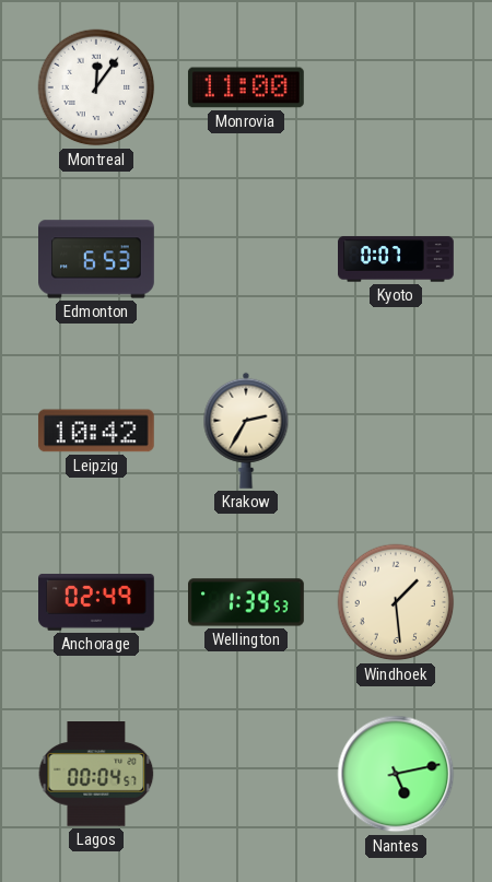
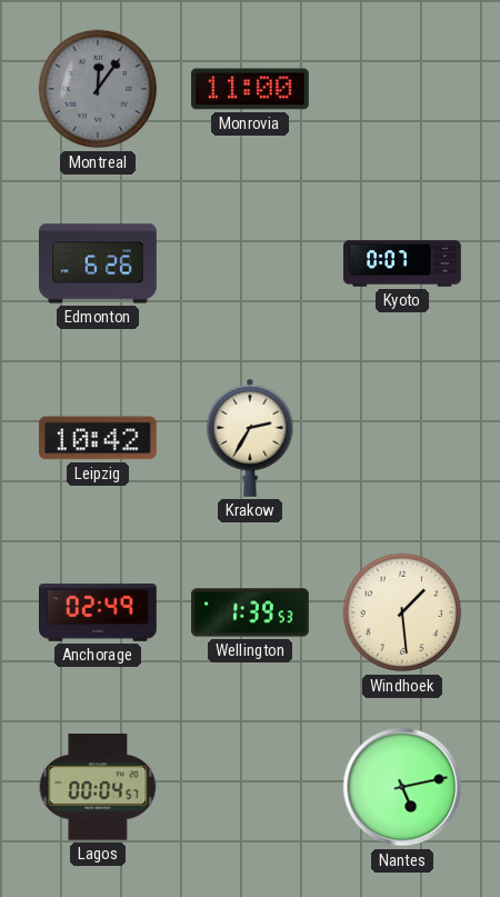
Montreal dial: white -> grey (98, 89)
Edmonton: 6:53 -> 6:26 (99, 263)
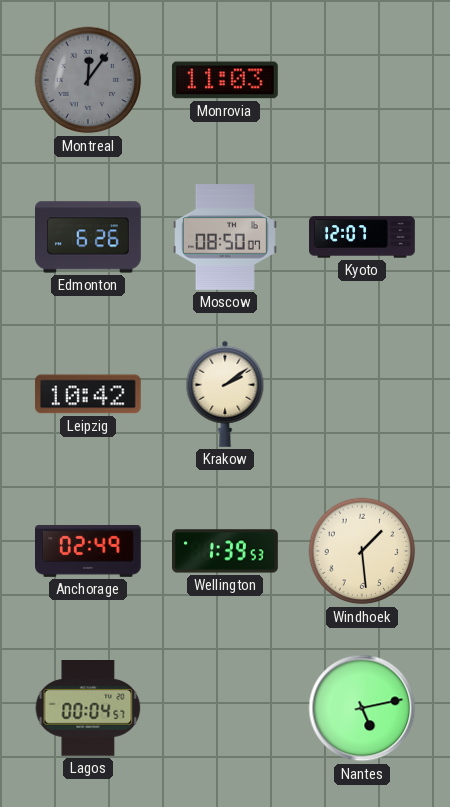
Monrovia: 11:00 -> 11:03 (225, 80)
Moscow: none -> 08:50 (226, 238)
Kyoto: 0:07 -> 12:07 (363, 237)
Krakow: 2:35 -> 2:09 (225, 394)
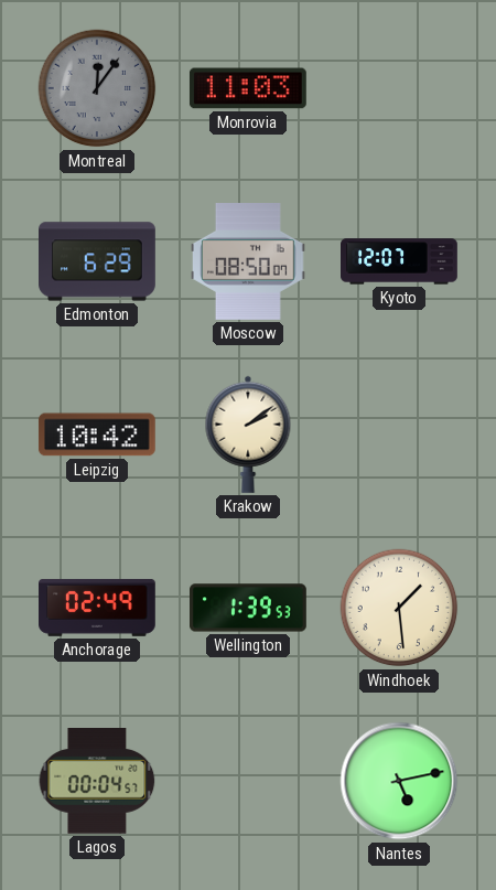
Edmonton: 6:26 -> 6:29 (98, 261)
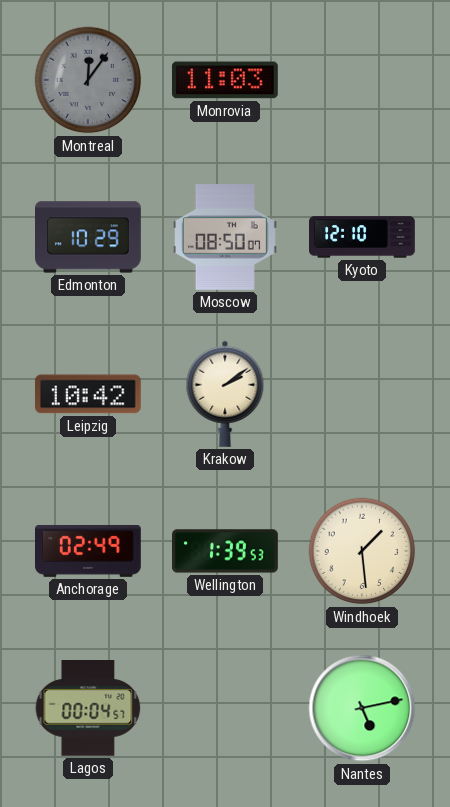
Edmonton: 6:29 -> 10:29 (89, 237)
Kyoto: 12:07 -> 12:10 (363, 237)
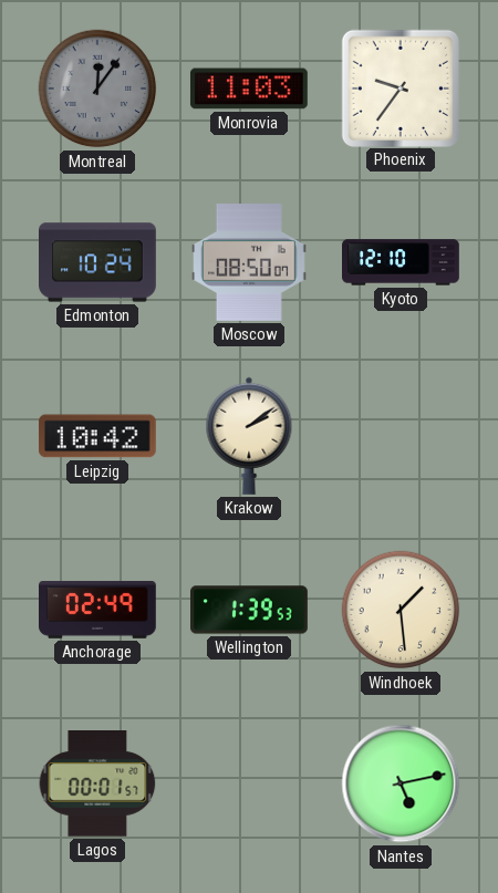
Phoenix: none -> 9:36 (400, 87)
Edmonton: 10:29 -> 10:24 (98, 262)
Lagos: 00:04 -> 00:01 (97, 783)
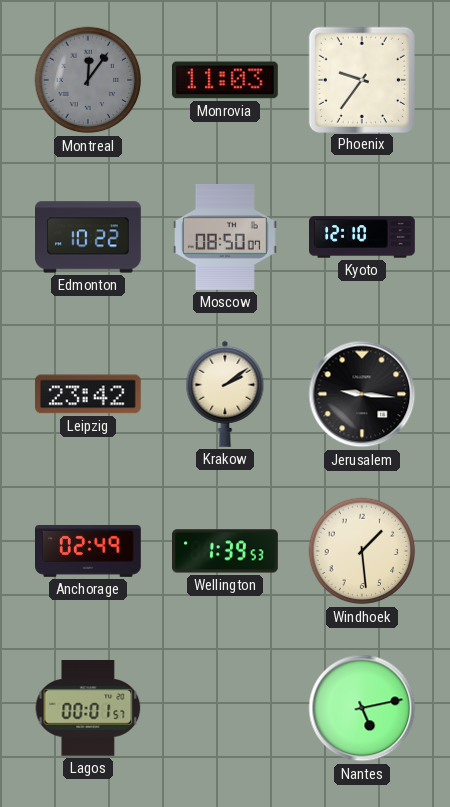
Edmonton: 10:24 -> 10:22 (89, 237)
Leipzig: 10:42 -> 23:42 (88, 394)
Jerusalem: none -> 9:16 (362, 394)
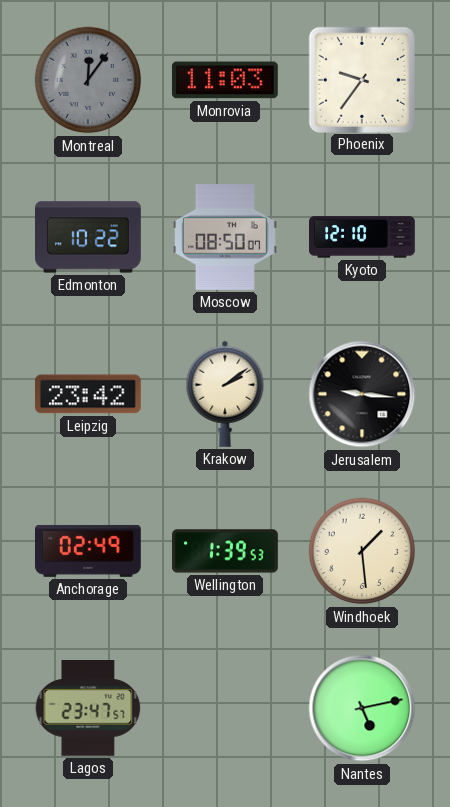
Lagos: 00:01 -> 23:47 (88, 708)
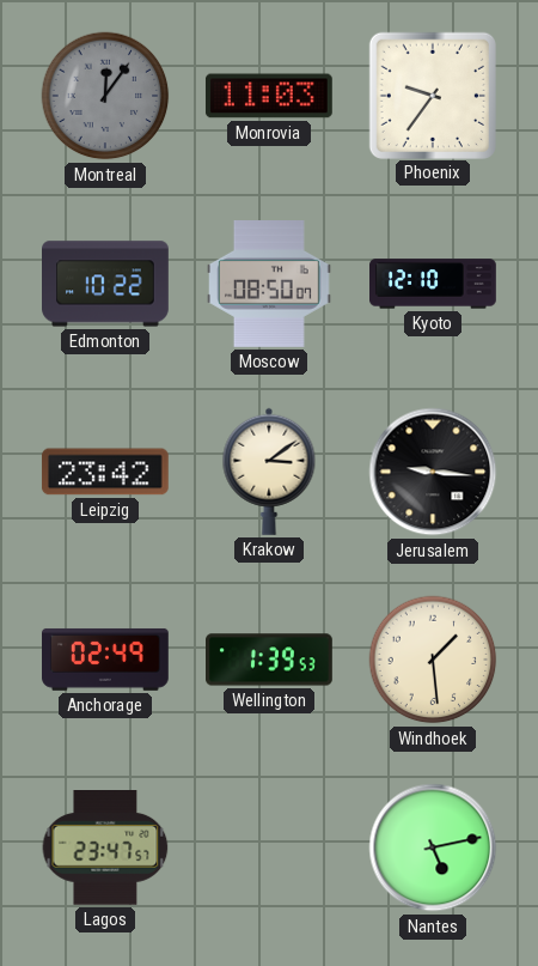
Krakow: 2:09 -> 3:09 (269, 472)
